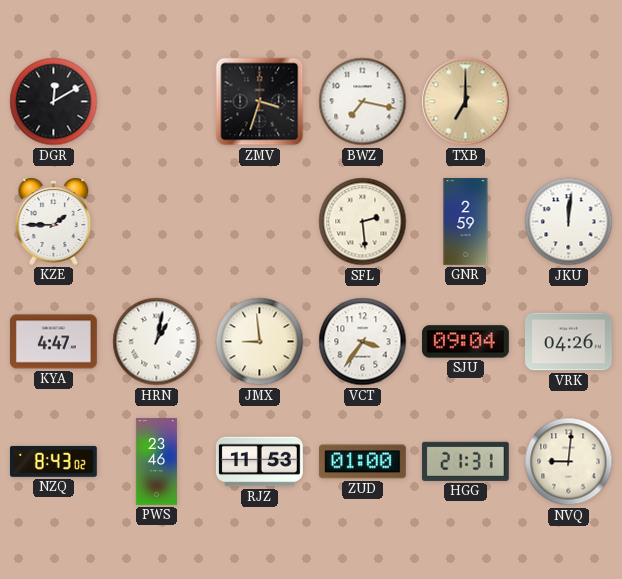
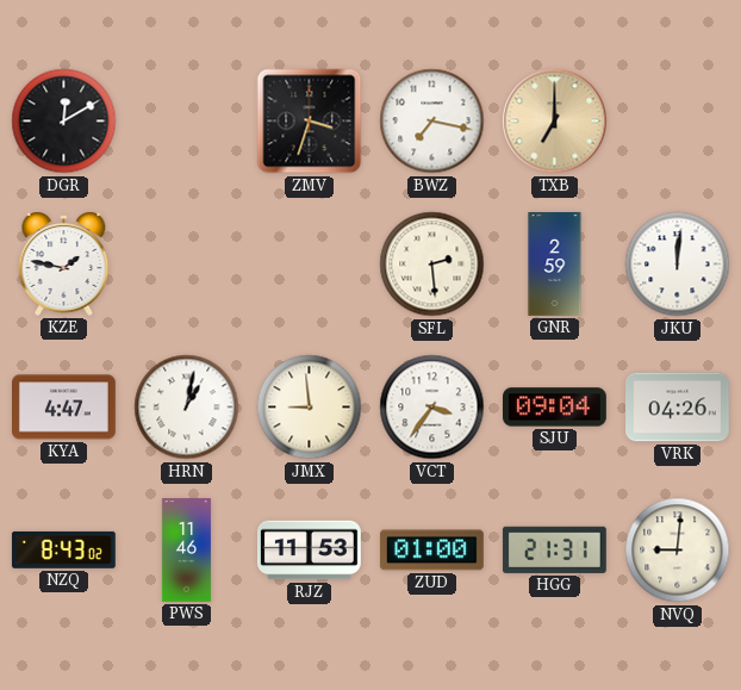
KZE: 1:45 -> 1:47 (64, 263)
PWS: 23:46 -> 11:46 (186, 551)
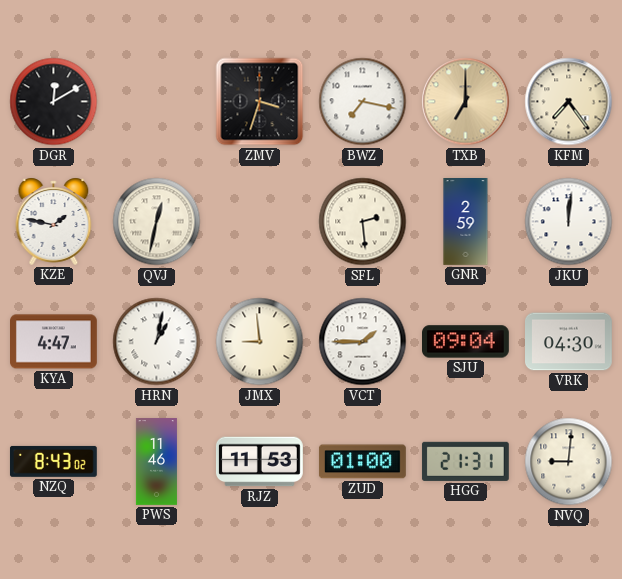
KFM: none -> 7:24 (569, 102)
QVJ: none -> 12:32 (157, 222)
VCT: 3:36 -> 1:45 (363, 342)
VRK: 04:26 -> 04:30 (569, 342)
